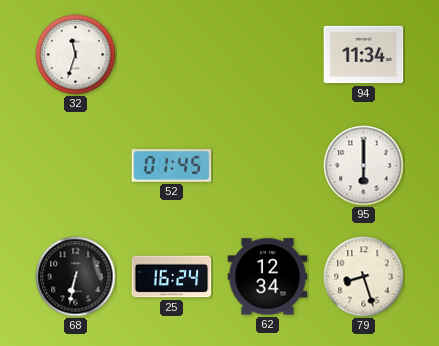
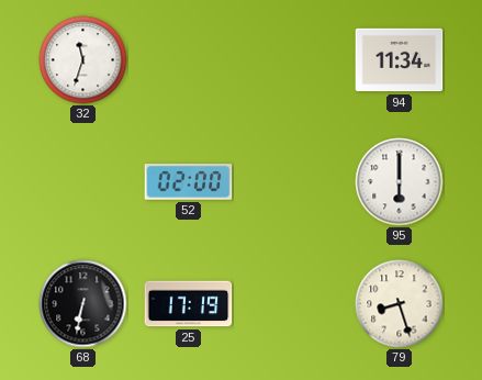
52: 01:45 -> 02:00 (189, 182)
25: 16:24 -> 17:19 (189, 304)
62: 12:34 -> none (268, 277)
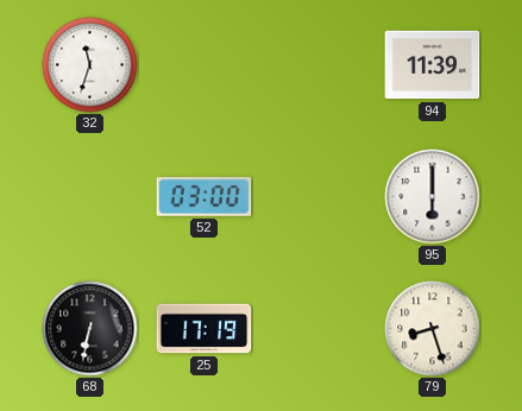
94: 11:34 -> 11:39 (433, 65)
52: 02:00 -> 03:00 (205, 197)
